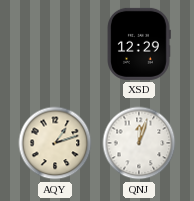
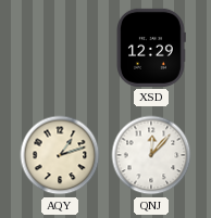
QNJ: 12:03 -> 12:07 (151, 155)
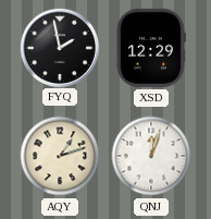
FYQ: none -> 1:58 (59, 47)
QNJ: 12:07 -> 12:03 (151, 156)
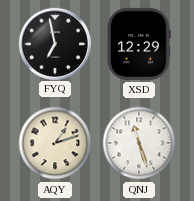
FYQ: 1:58 -> 6:58 (54, 43)
QNJ: 12:03 -> 11:27 (139, 143)
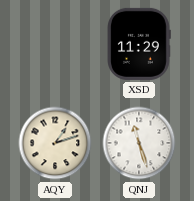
FYQ: 6:58 -> none (54, 43)
XSD: 12:29 -> 11:29 (139, 44)
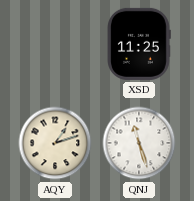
XSD: 11:29 -> 11:25 (139, 44)
